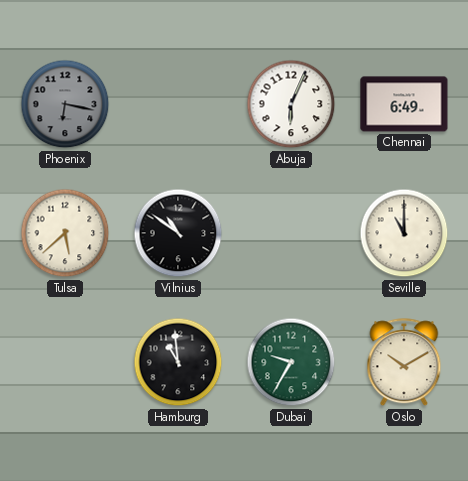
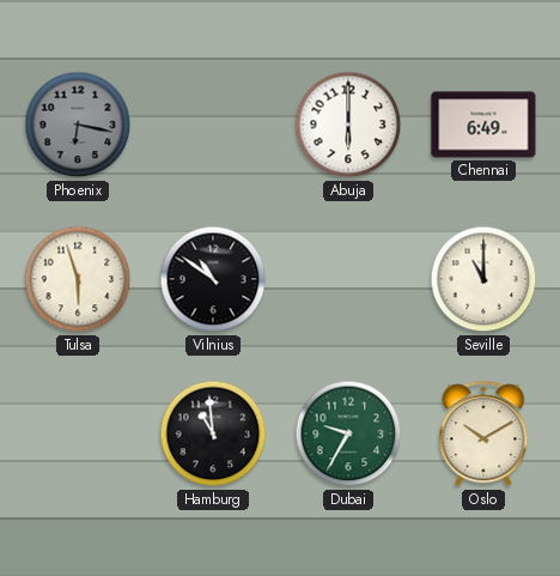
Abuja: 6:04 -> 6:00 (348, 125)
Tulsa: 5:38 -> 5:57 (78, 279)
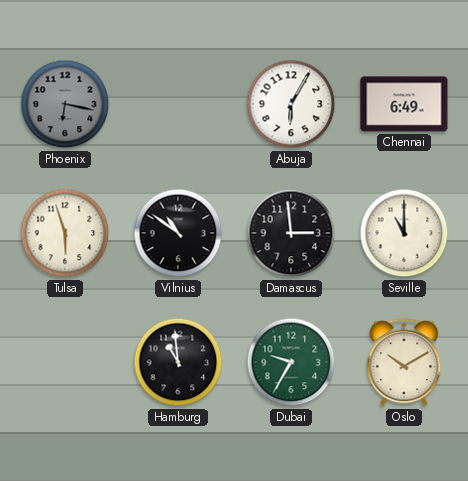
Abuja: 6:00 -> 6:05 (291, 104)
Damascus: none -> 2:59 (291, 233)
